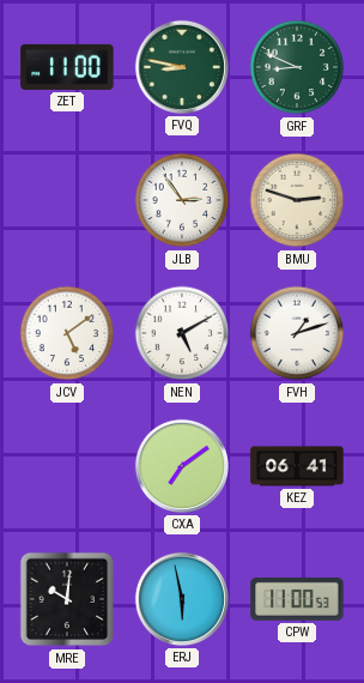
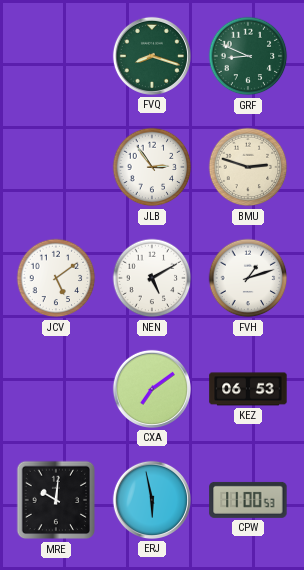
ZET: 11:00 -> none (67, 67)
FVQ: 8:47 -> 8:18 (152, 56)
KEZ: 06:41 -> 06:53 (248, 389)
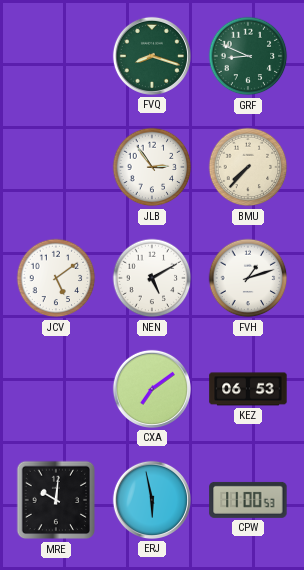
BMU: 2:48 -> 7:37 (248, 167)
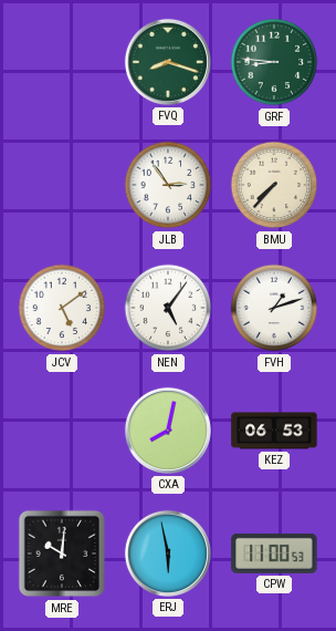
GRF: 8:49 -> 8:46 (274, 62)
NEN: 5:10 -> 5:06 (168, 308)
CXA: 7:09 -> 8:02 (168, 431)
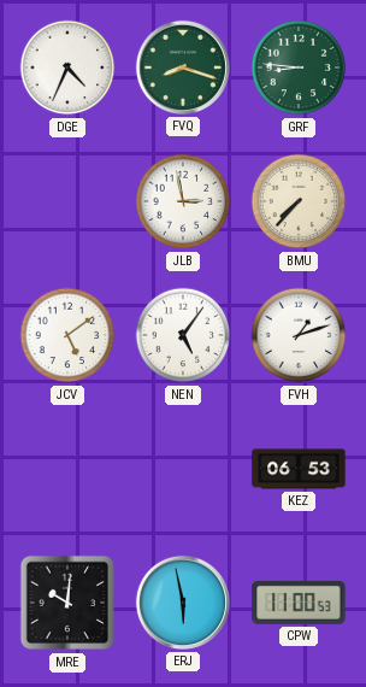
DGE: none -> 4:34 (67, 67)
JLB: 2:54 -> 2:58 (183, 201)
CXA: 8:02 -> none (168, 431)
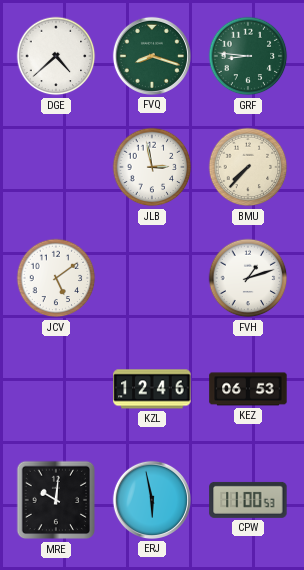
DGE: 4:34 -> 4:38 (56, 56)
NEN: 5:06 -> none (183, 335)
KZL: none -> 12:46 (152, 389)
